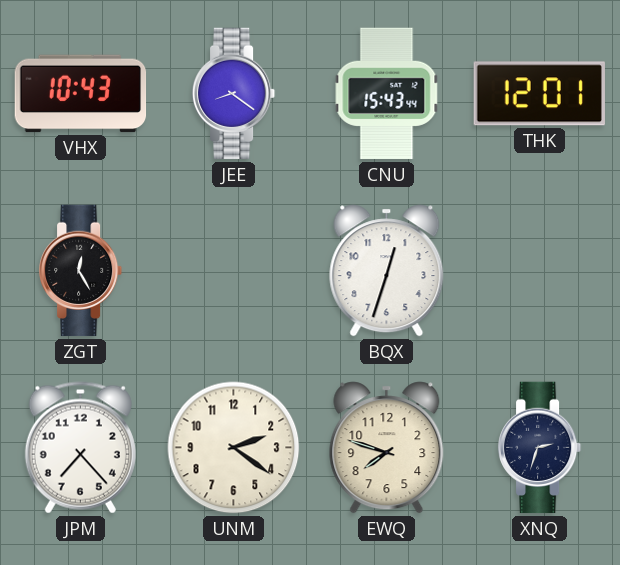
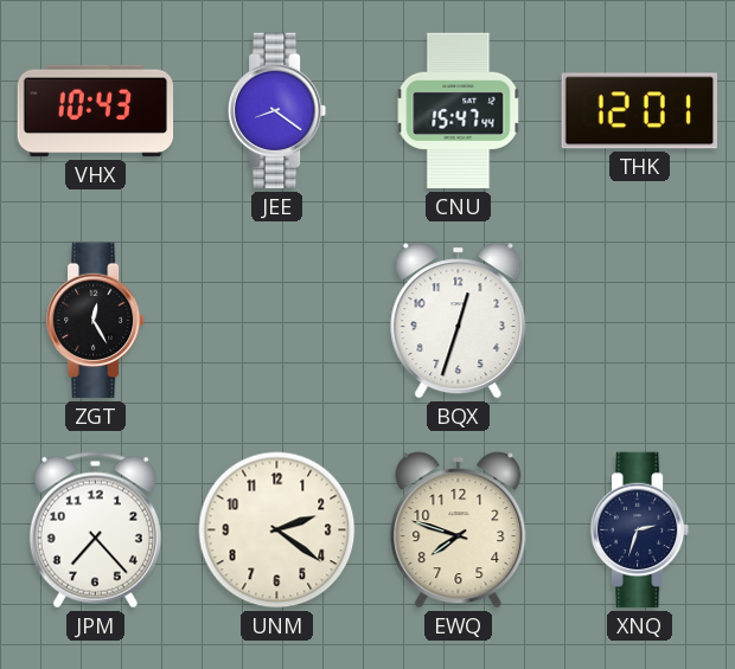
CNU: 15:43 -> 15:47 (459, 111)
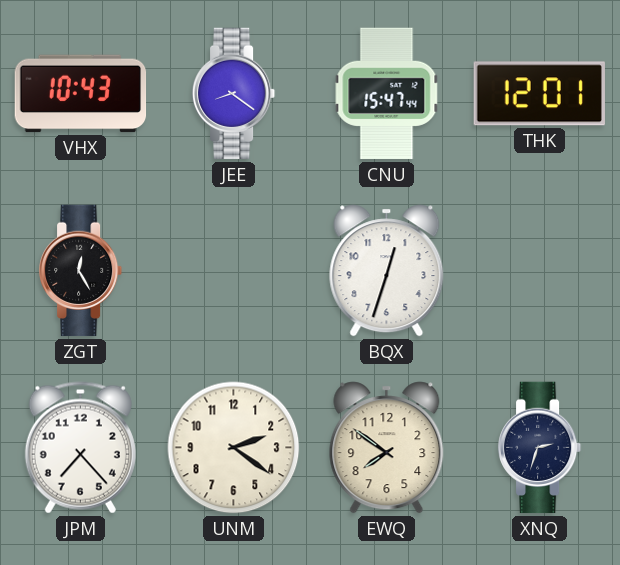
EWQ: 7:48 -> 7:51 (387, 448)
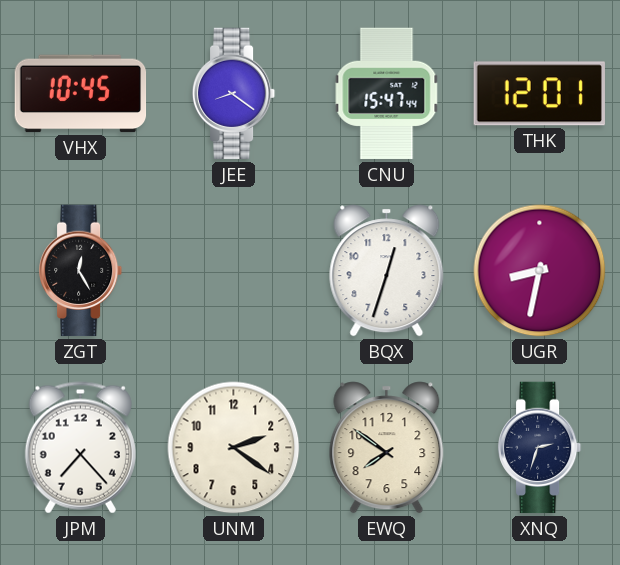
VHX: 10:43 -> 10:45 (81, 94)
UGR: none -> 8:32 (540, 271)
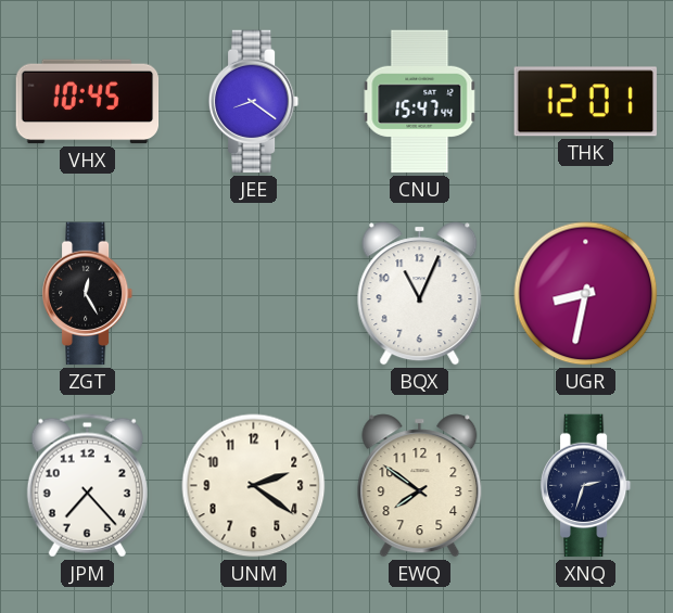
BQX: 12:33 -> 11:04 (420, 294)
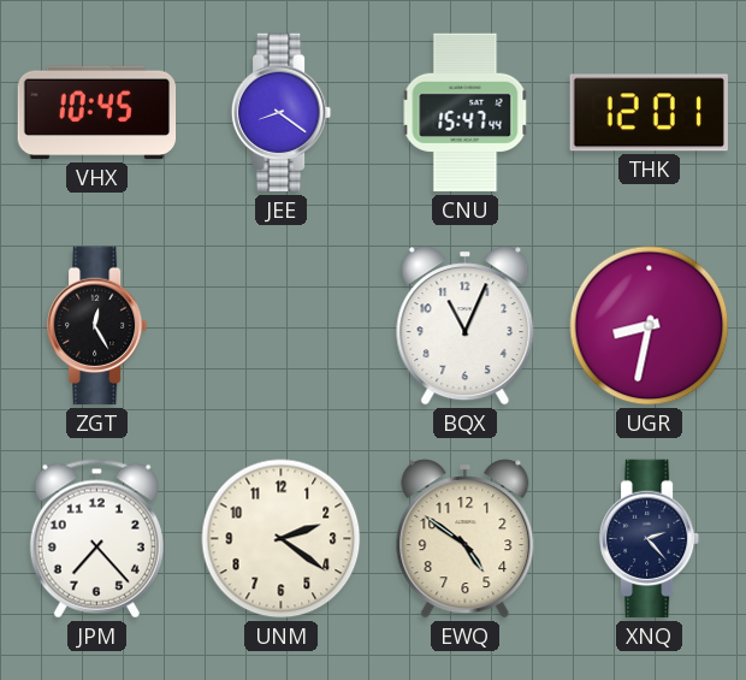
EWQ: 7:51 -> 4:51 (466, 539)
XNQ: 2:33 -> 2:23 (650, 539)
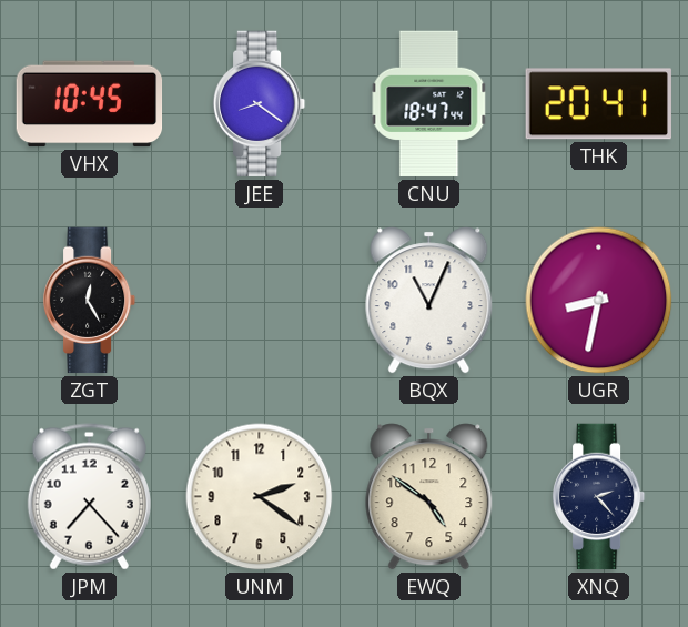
CNU: 15:47 -> 18:47 (429, 104)
THK: 12:01 -> 20:41 (598, 104)
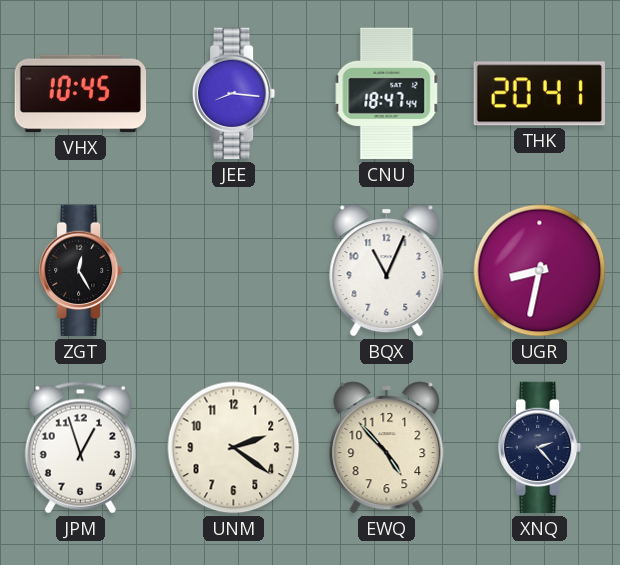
JEE: 8:21 -> 8:16 (234, 94)
JPM: 7:23 -> 12:57 (80, 448)
EWQ: 4:51 -> 4:53 (387, 448)
